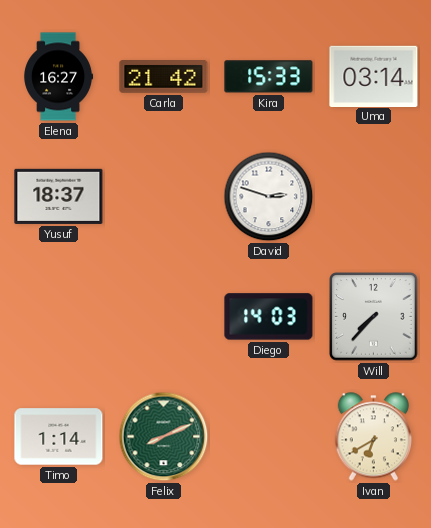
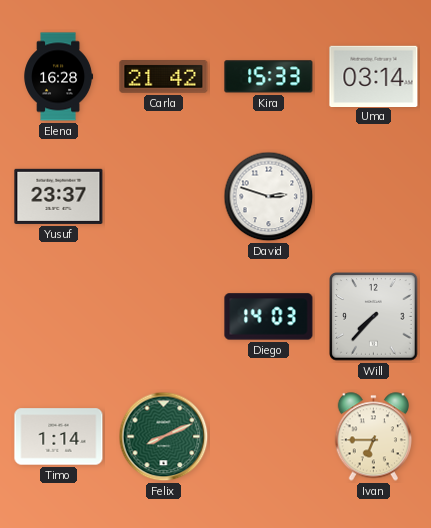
Elena: 16:27 -> 16:28 (59, 77)
Yusuf: 18:37 -> 23:37 (59, 196)
Ivan: 6:40 -> 6:45 (373, 437)
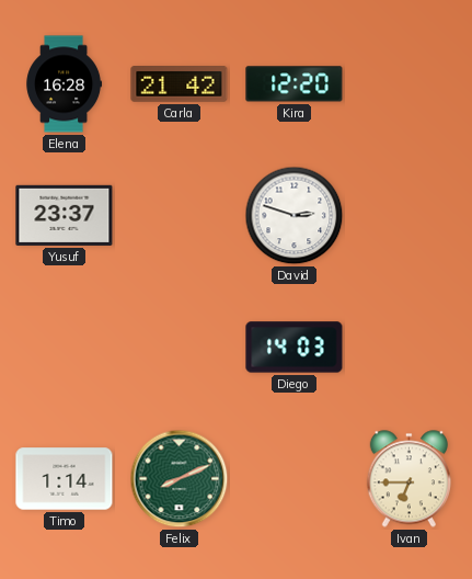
Kira: 15:33 -> 12:20 (295, 84)
Uma: 03:14 -> none (374, 76)
Will: 7:37 -> none (374, 317)
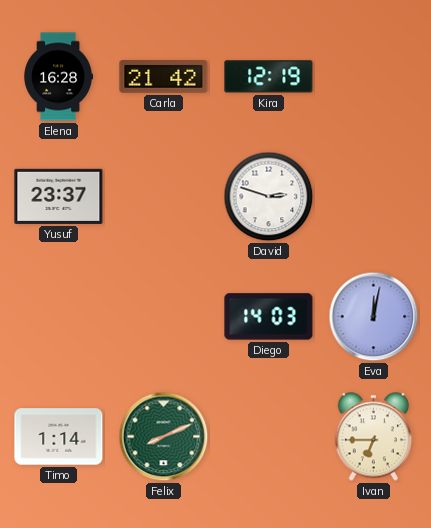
Kira: 12:20 -> 12:19 (269, 77)
Eva: none -> 12:02 (374, 317)
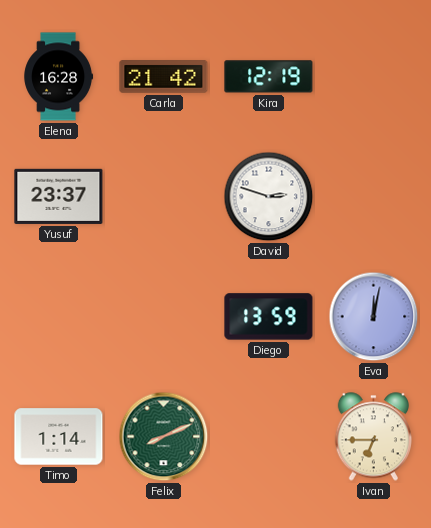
Diego: 14:03 -> 13:59 (269, 317)
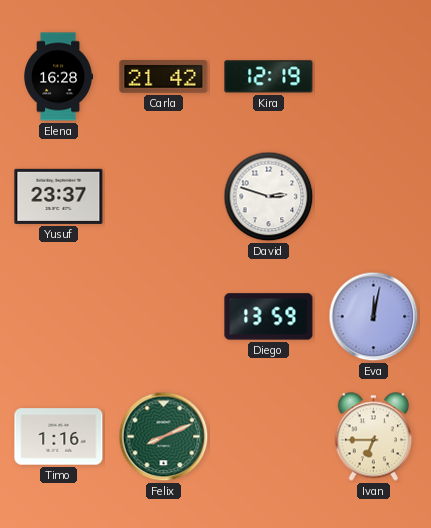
Timo: 1:14 -> 1:16 (59, 437)
